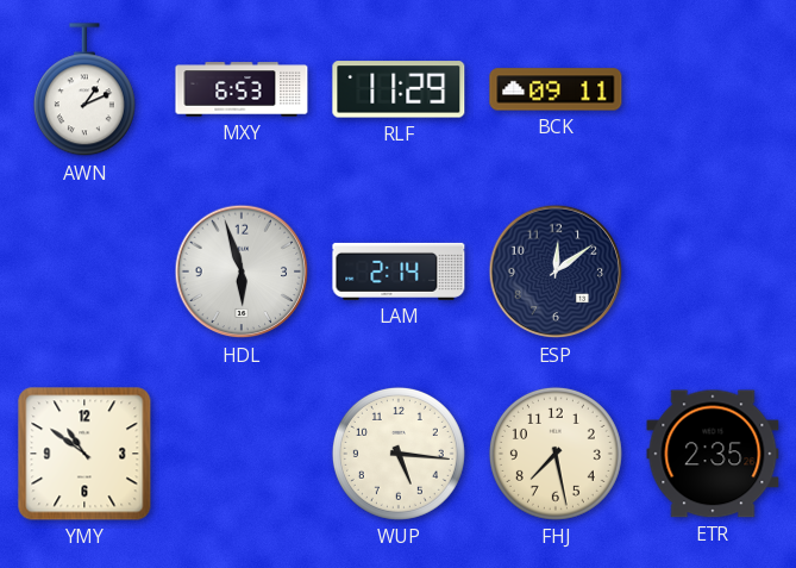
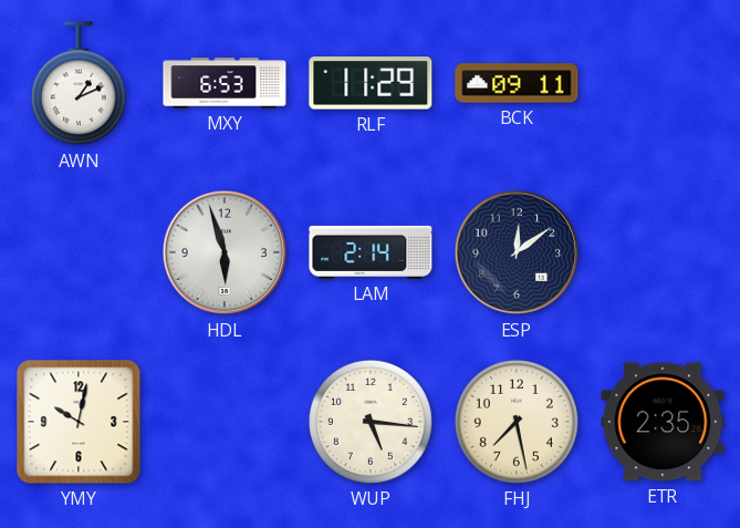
YMY: 10:51 -> 10:02 (79, 422)
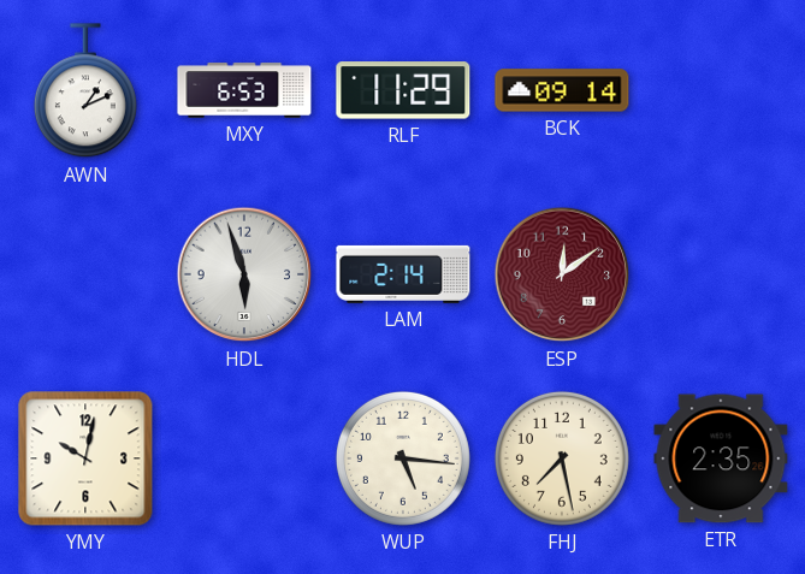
BCK: 09:11 -> 09:14 (562, 90)
ESP dial: navy -> burgundy (562, 274)
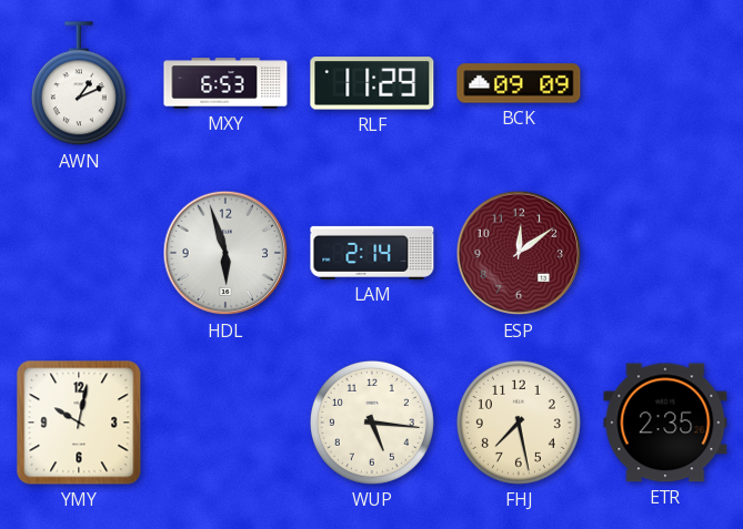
BCK: 09:14 -> 09:09 (519, 83)
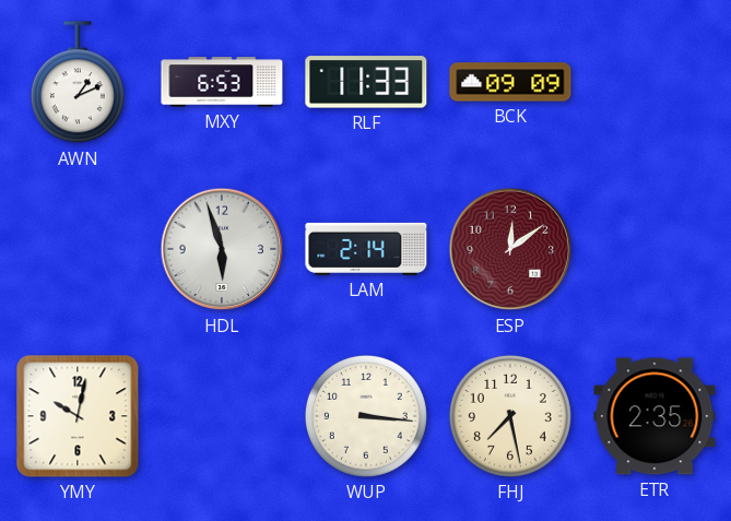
RLF: 11:29 -> 11:33 (366, 82)
WUP: 5:16 -> 3:16 (366, 416)
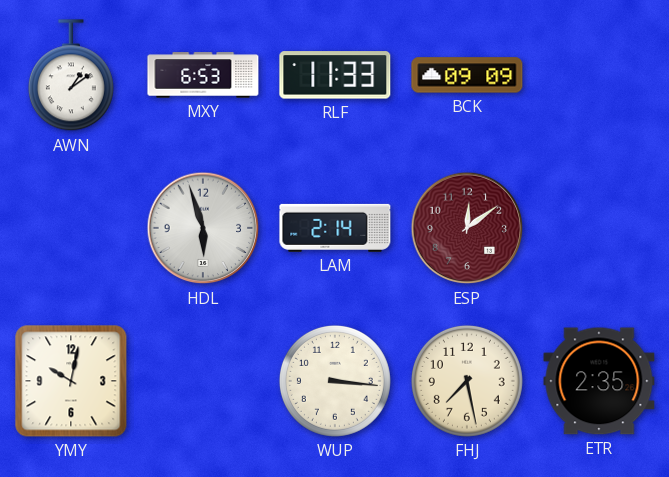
AWN: 1:11 -> 1:09 (71, 76)
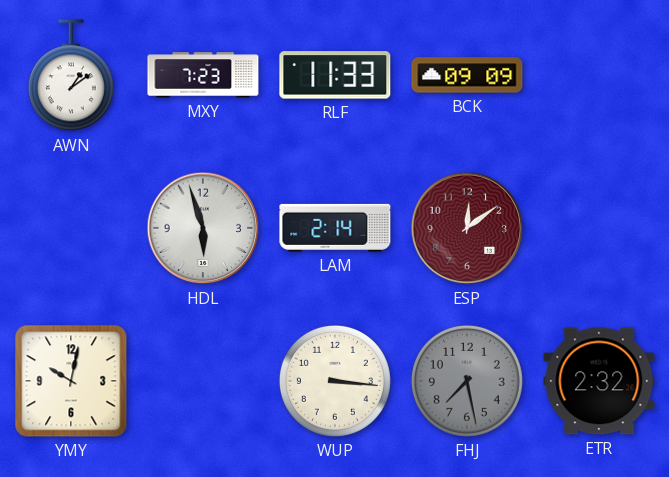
MXY: 6:53 -> 7:23 (203, 75)
FHJ dial: cream -> grey (467, 381)
ETR: 2:35 -> 2:32 (599, 381)
